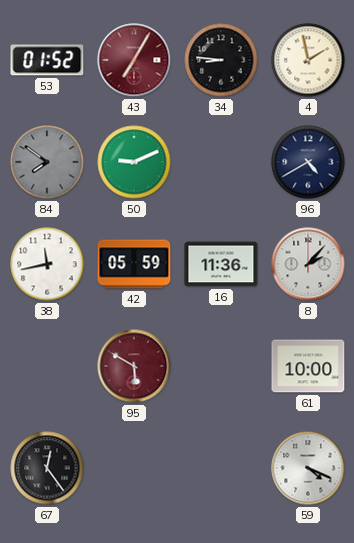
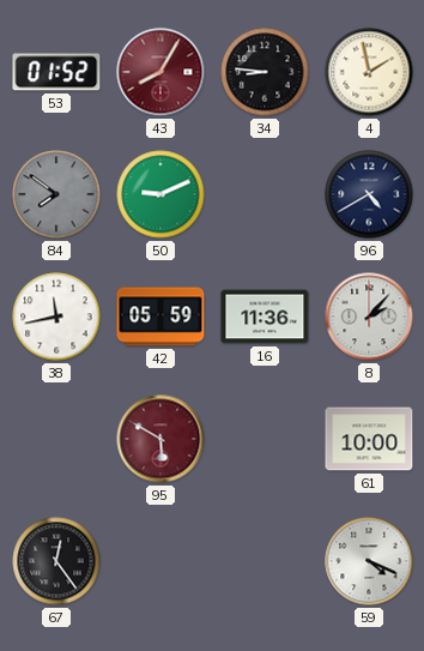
43: 7:05 -> 8:05 (160, 72)
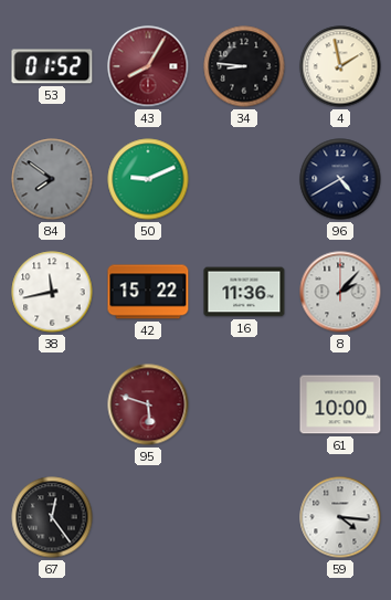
42: 05:59 -> 15:22 (148, 292)
95: 5:50 -> 5:48 (148, 404)
59: 4:19 -> 4:16 (340, 517)
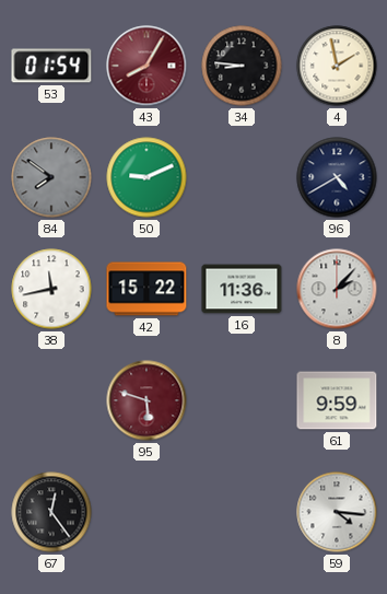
53: 01:52 -> 01:54 (51, 66)
61: 10:00 -> 9:59 (337, 400)
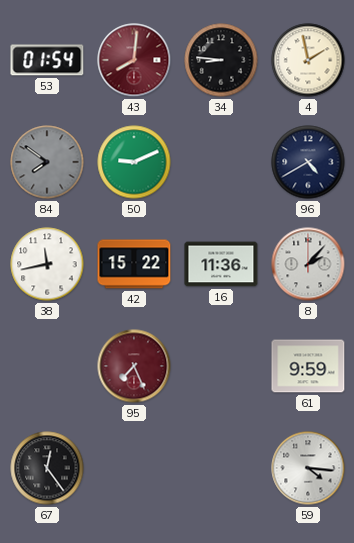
43: 8:05 -> 8:01 (134, 60)
95: 5:48 -> 7:26 (134, 366)
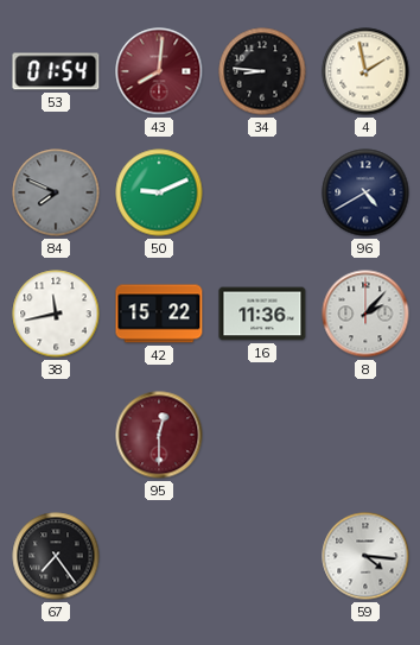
84: 7:51 -> 7:49 (56, 192)
95: 7:26 -> 12:30 (159, 435)
61: 9:59 -> none (308, 366)
67: 12:24 -> 7:24 (56, 556)
